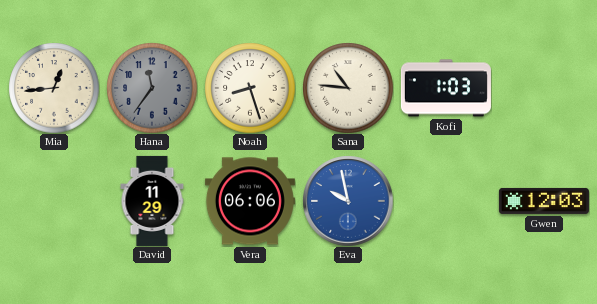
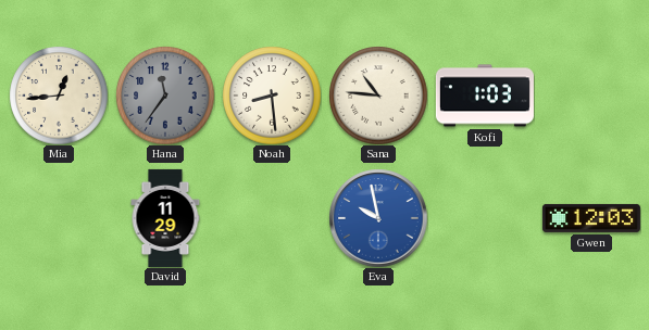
Noah: 8:27 -> 8:29 (272, 96)
Vera: 06:06 -> none (250, 201)
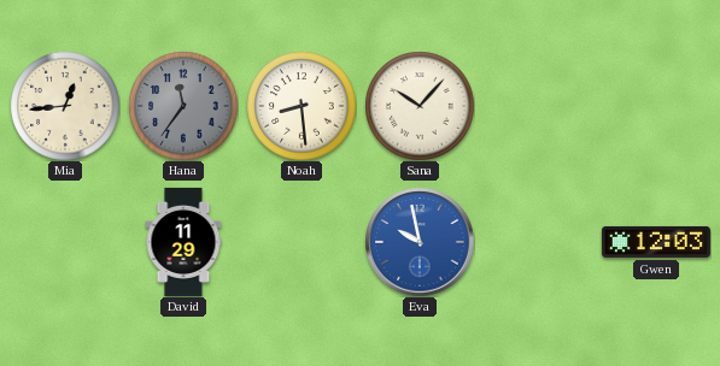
Sana: 10:46 -> 10:07 (420, 106)
Kofi: 1:03 -> none (485, 96)
